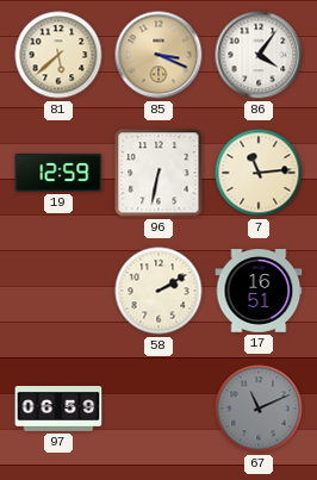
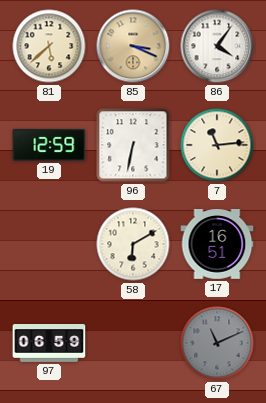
58: 2:10 -> 6:10 (133, 244)
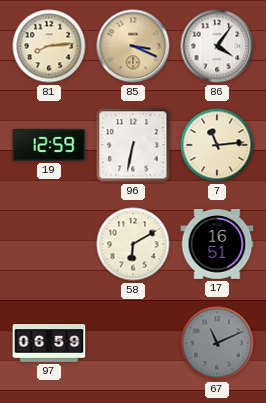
81: 5:38 -> 8:14 (49, 46)
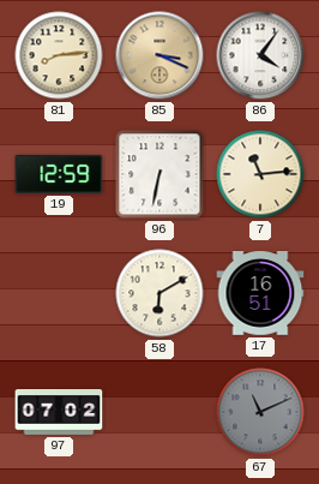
97: 06:59 -> 07:02 (59, 413)
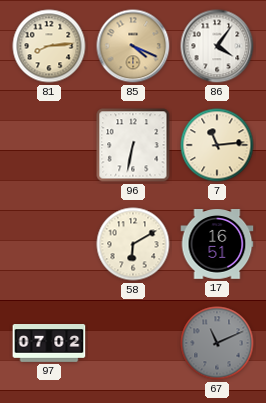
85: 3:19 -> 4:19 (133, 46)
19: 12:59 -> none (59, 174)
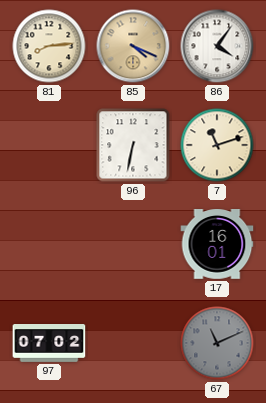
7: 11:14 -> 11:12 (217, 145)
58: 6:10 -> none (133, 244)
17: 16:51 -> 16:01 (217, 244)
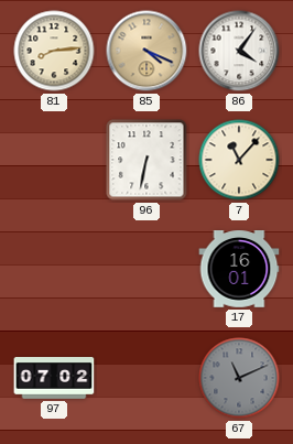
7: 11:12 -> 11:07 (239, 160)
